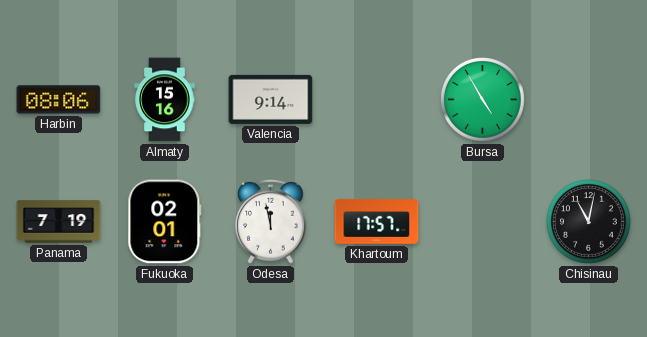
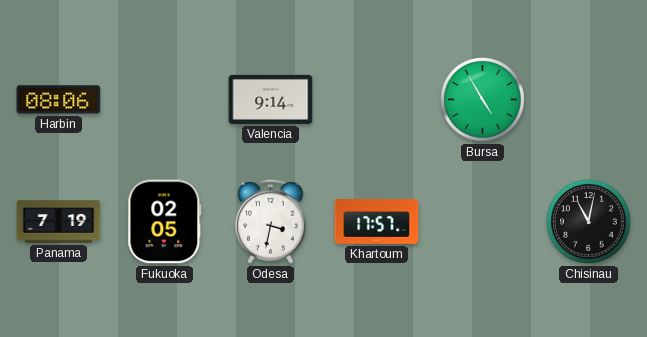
Almaty: 15:16 -> none (165, 100)
Fukuoka: 02:01 -> 02:05 (165, 222)
Odesa: 11:58 -> 3:32 (271, 222)
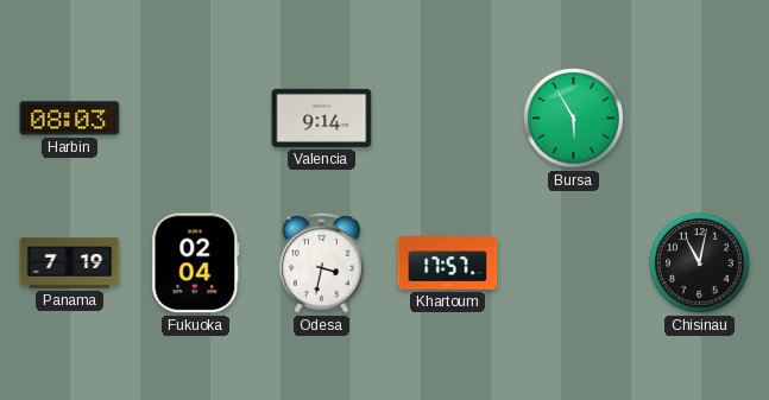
Harbin: 08:06 -> 08:03 (70, 119)
Bursa: 4:55 -> 5:55 (574, 119)
Fukuoka: 02:05 -> 02:04 (196, 264)
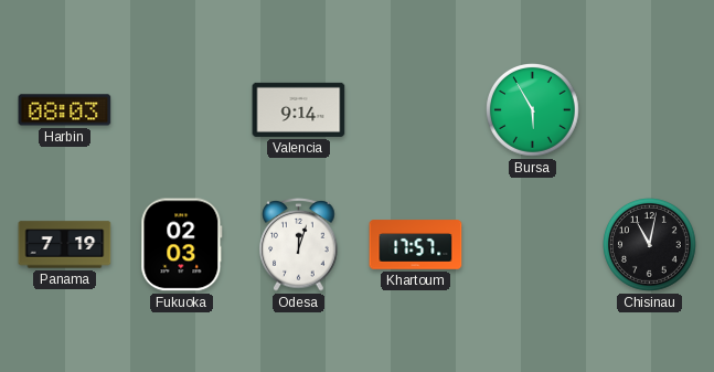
Fukuoka: 02:04 -> 02:03 (182, 245)
Odesa: 3:32 -> 12:03 (299, 245)
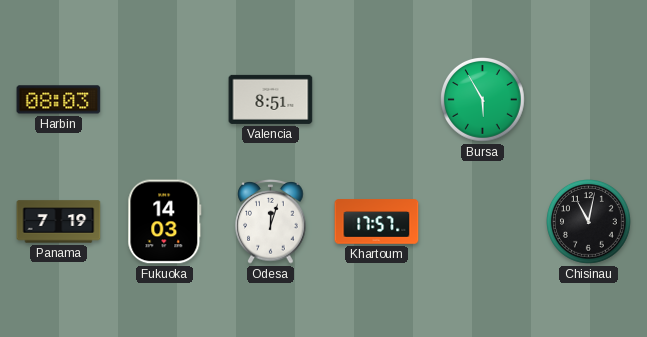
Valencia: 9:14 -> 8:51 (271, 99)
Fukuoka: 02:03 -> 14:03 (165, 222)
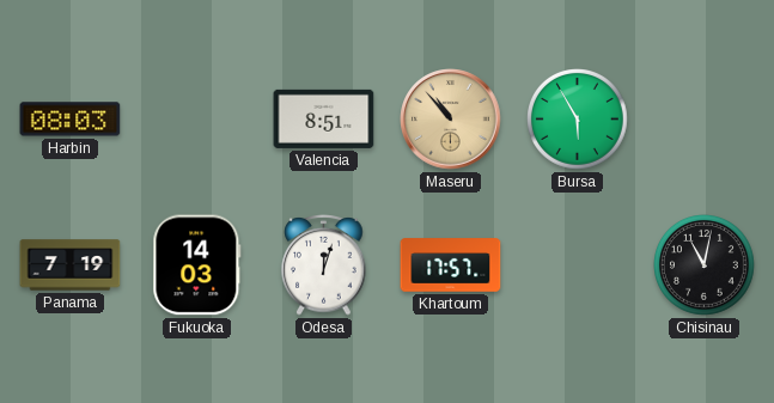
Maseru: none -> 10:53 (451, 120)
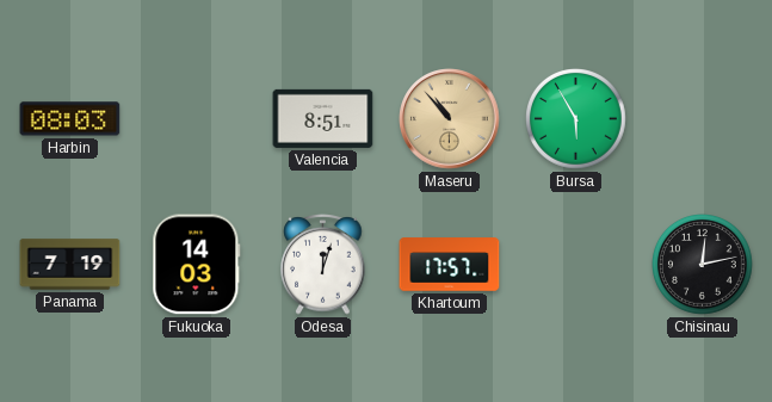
Chisinau: 11:02 -> 12:13 (703, 265)
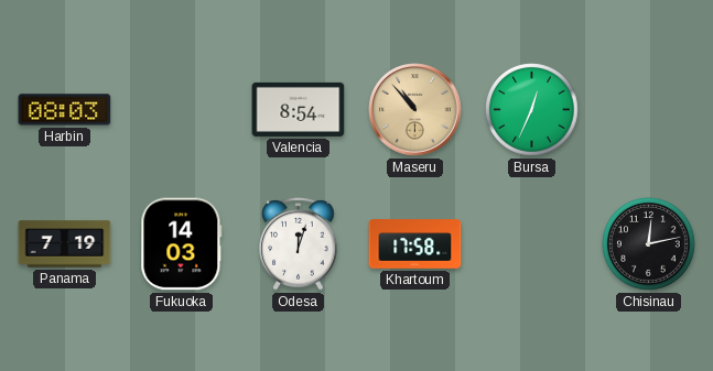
Valencia: 8:51 -> 8:54 (299, 109)
Bursa: 5:55 -> 12:34 (532, 110)
Khartoum: 17:57 -> 17:58 (415, 244)
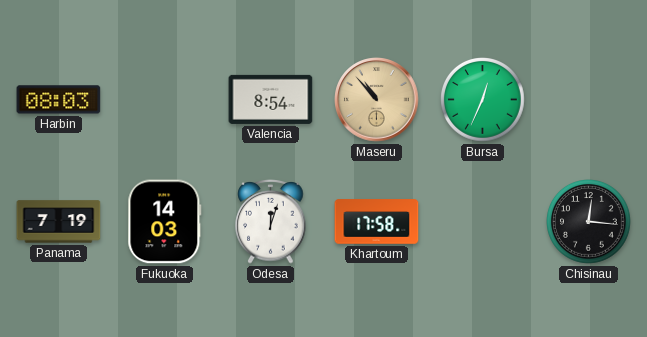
Chisinau: 12:13 -> 12:16 (589, 222)
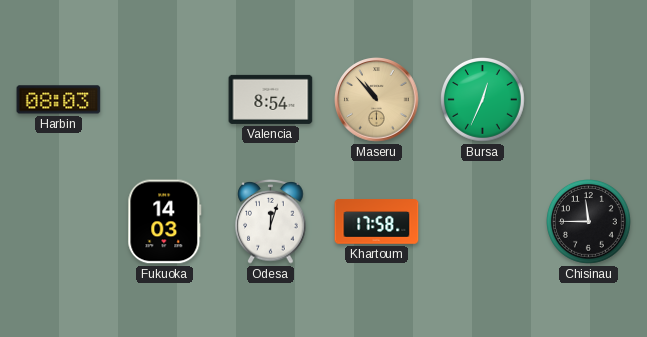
Panama: 7:19 -> none (59, 222)
Chisinau: 12:16 -> 11:45 (589, 222)
